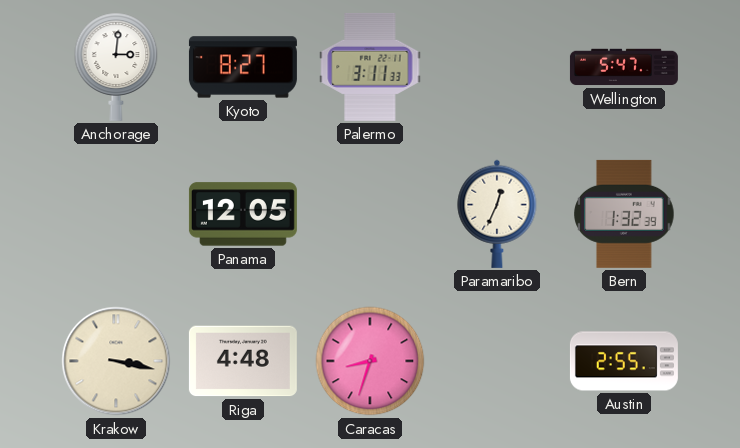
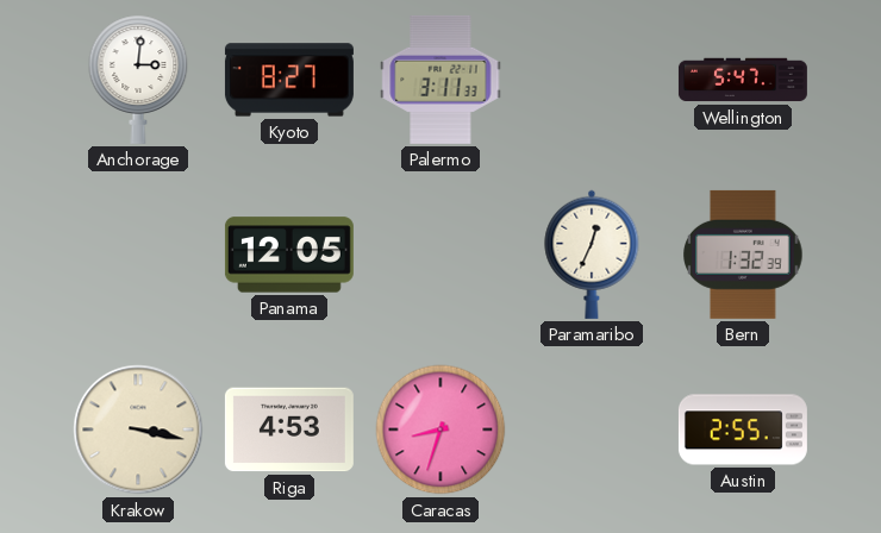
Riga: 4:48 -> 4:53 (289, 429)
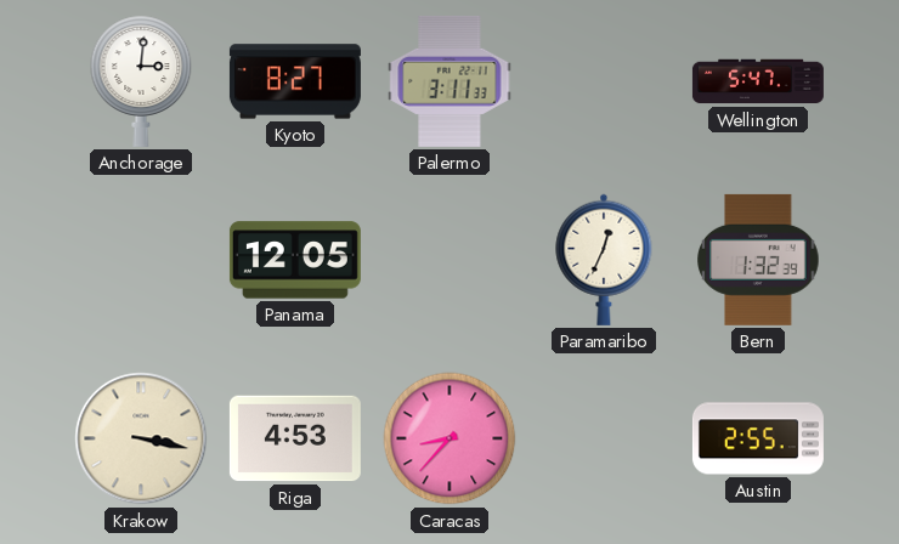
Caracas: 8:33 -> 8:37 (449, 438)
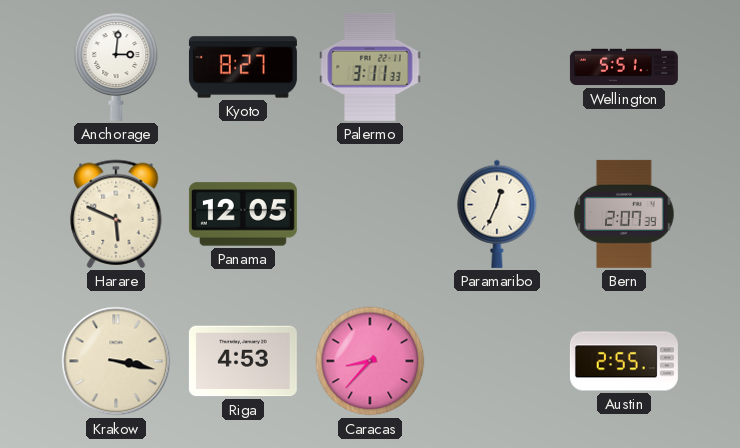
Wellington: 5:47 -> 5:51 (624, 67)
Harare: none -> 5:49 (116, 214)
Bern: 1:32 -> 2:07 (624, 214)
